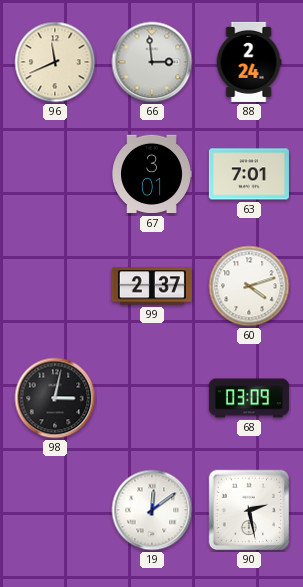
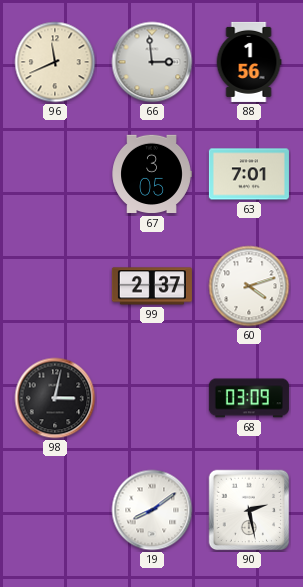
88: 2:24 -> 1:56 (249, 62)
67: 3:01 -> 3:05 (152, 174)
19: 12:09 -> 8:09 (152, 510)
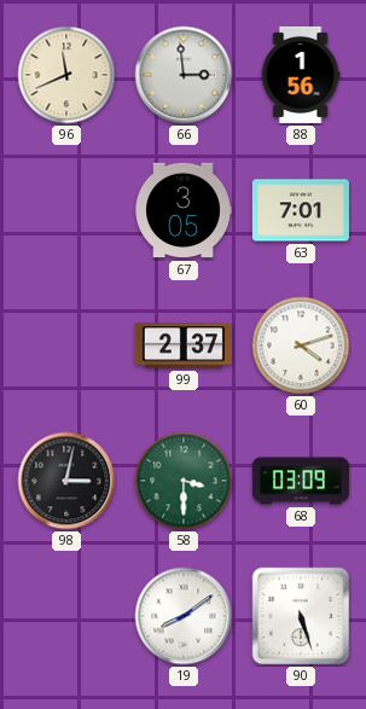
58: none -> 3:30 (184, 481)
90: 2:28 -> 5:27 (301, 616)
